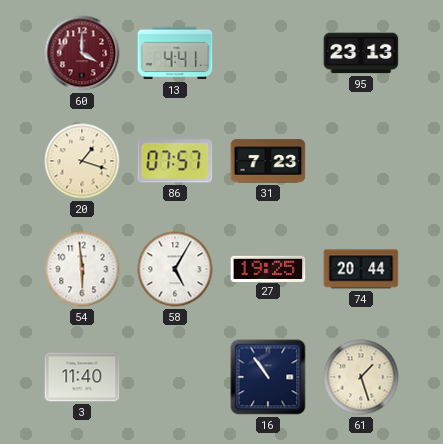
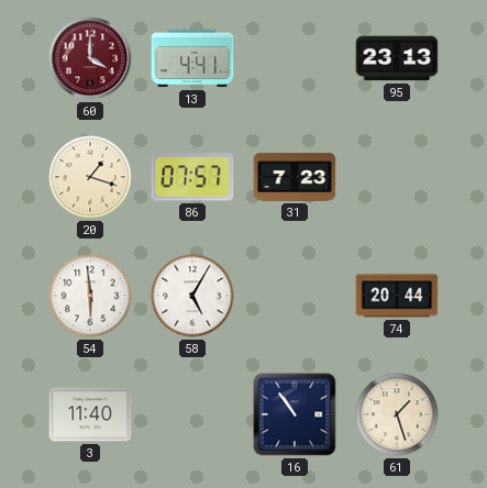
27: 19:25 -> none (268, 268)
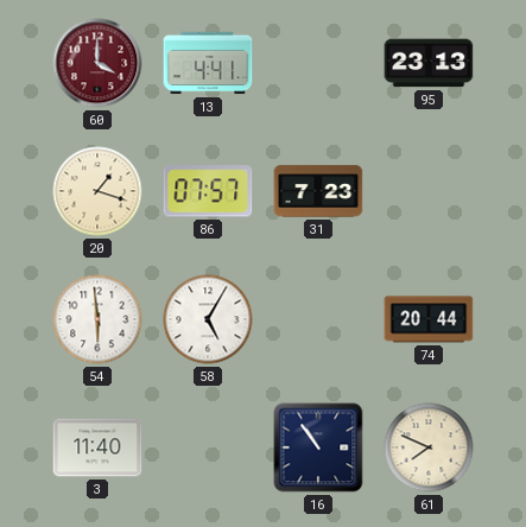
61: 1:27 -> 7:49 (429, 447)
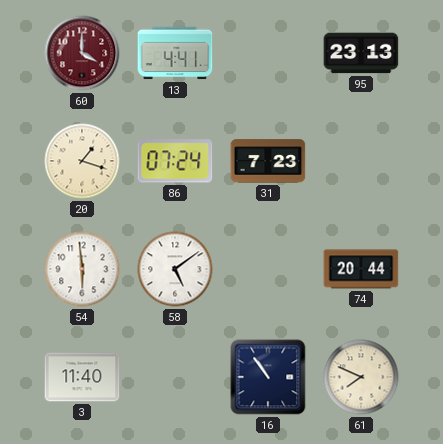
86: 07:57 -> 07:24 (175, 161)
58: 5:05 -> 5:09 (175, 269)
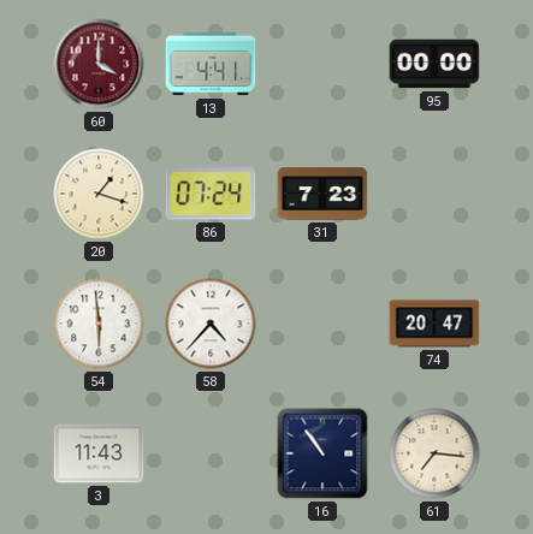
95: 23:13 -> 00:00 (434, 64)
58: 5:09 -> 4:37 (211, 324)
74: 20:44 -> 20:47 (434, 324)
3: 11:40 -> 11:43 (99, 453)
61: 7:49 -> 7:16 (434, 453)
